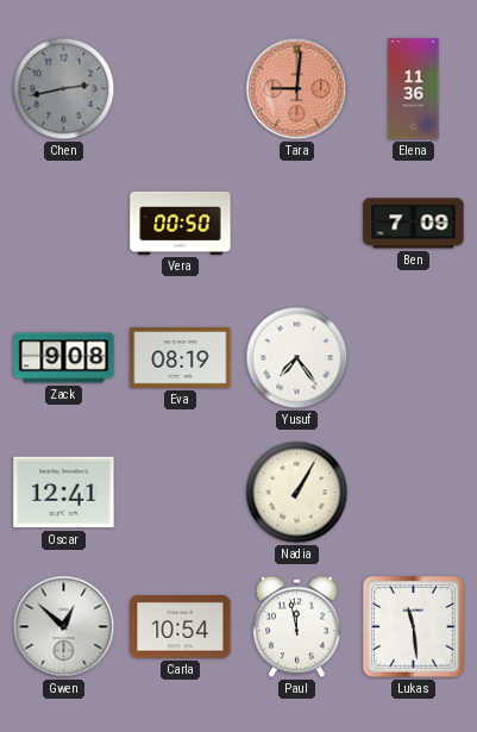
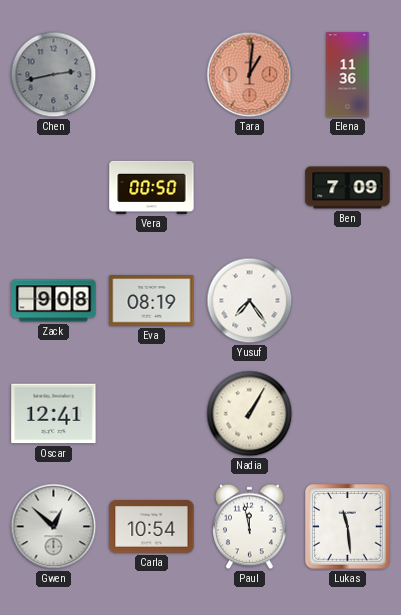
Tara: 9:01 -> 1:01 (250, 75)
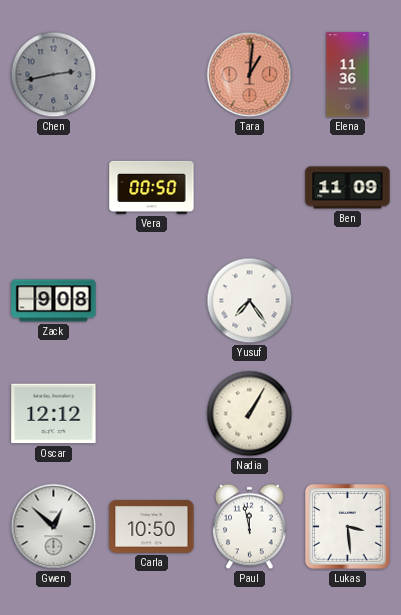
Ben: 7:09 -> 11:09 (348, 188)
Eva: 08:19 -> none (152, 301)
Oscar: 12:41 -> 12:12 (54, 414)
Carla: 10:54 -> 10:50 (152, 527)
Lukas: 11:29 -> 3:29 (348, 527)
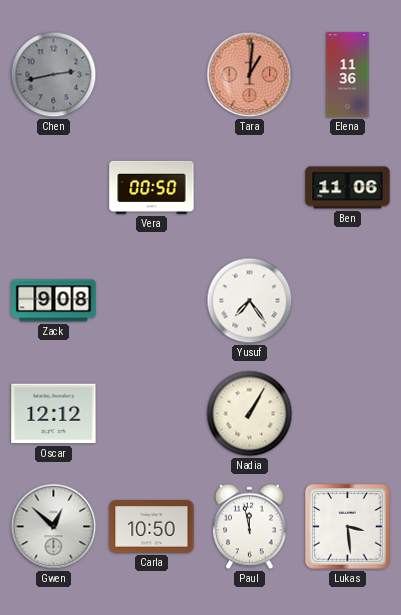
Ben: 11:09 -> 11:06 (348, 188)
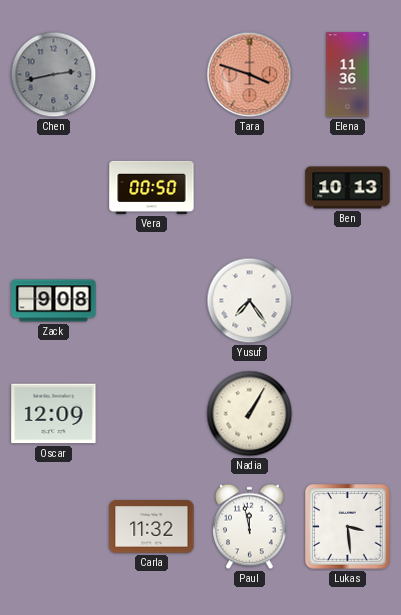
Tara: 1:01 -> 3:48 (250, 75)
Ben: 11:06 -> 10:13 (348, 188)
Oscar: 12:12 -> 12:09 (54, 414)
Gwen: 12:52 -> none (54, 527)
Carla: 10:50 -> 11:32 (152, 527)
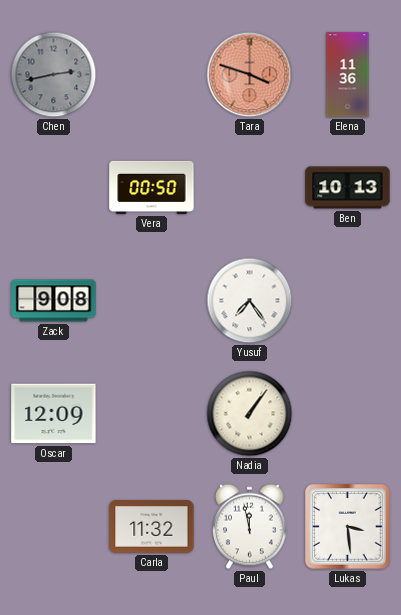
Nadia: 1:05 -> 1:06 (250, 414)
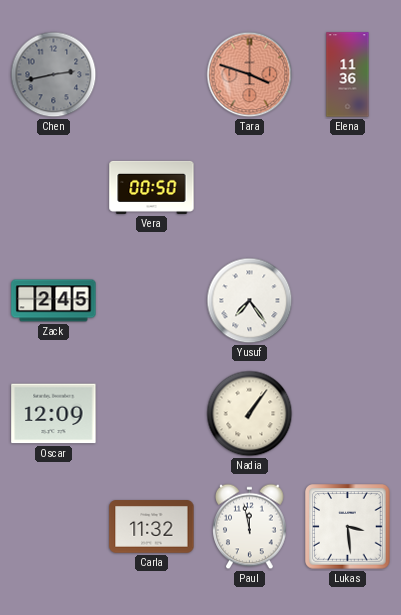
Ben: 10:13 -> none (348, 188)
Zack: 9:08 -> 2:45 (54, 301)
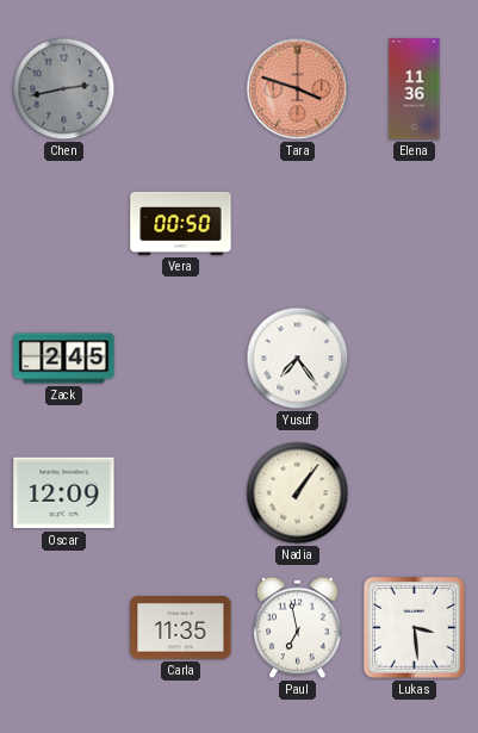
Carla: 11:32 -> 11:35 (181, 628)
Paul: 11:58 -> 6:58 (298, 628)
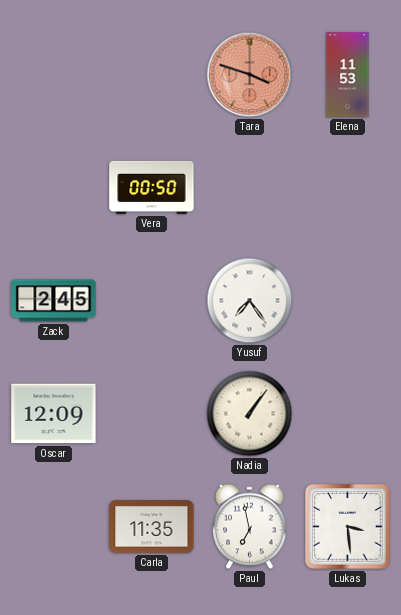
Chen: 2:43 -> none (64, 89)
Elena: 11:36 -> 11:53 (348, 75)
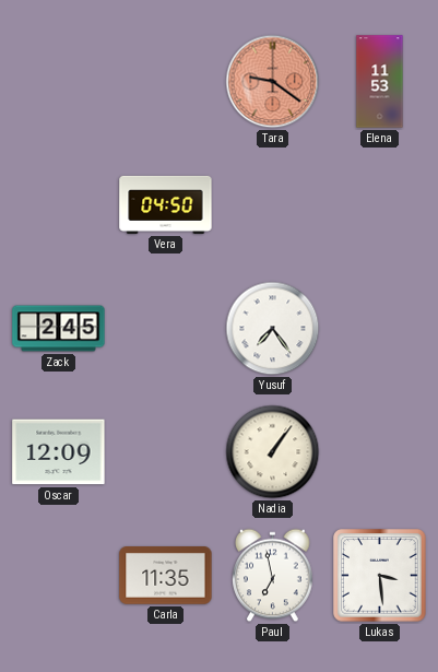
Tara: 3:48 -> 9:21 (273, 82)
Vera: 00:50 -> 04:50 (166, 204)
